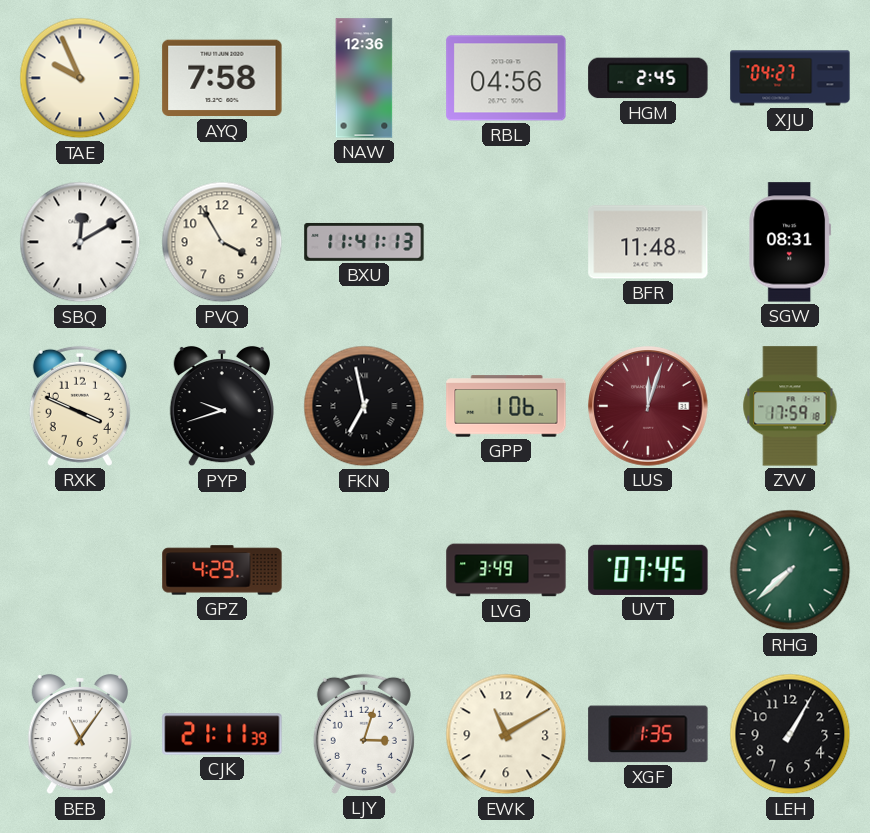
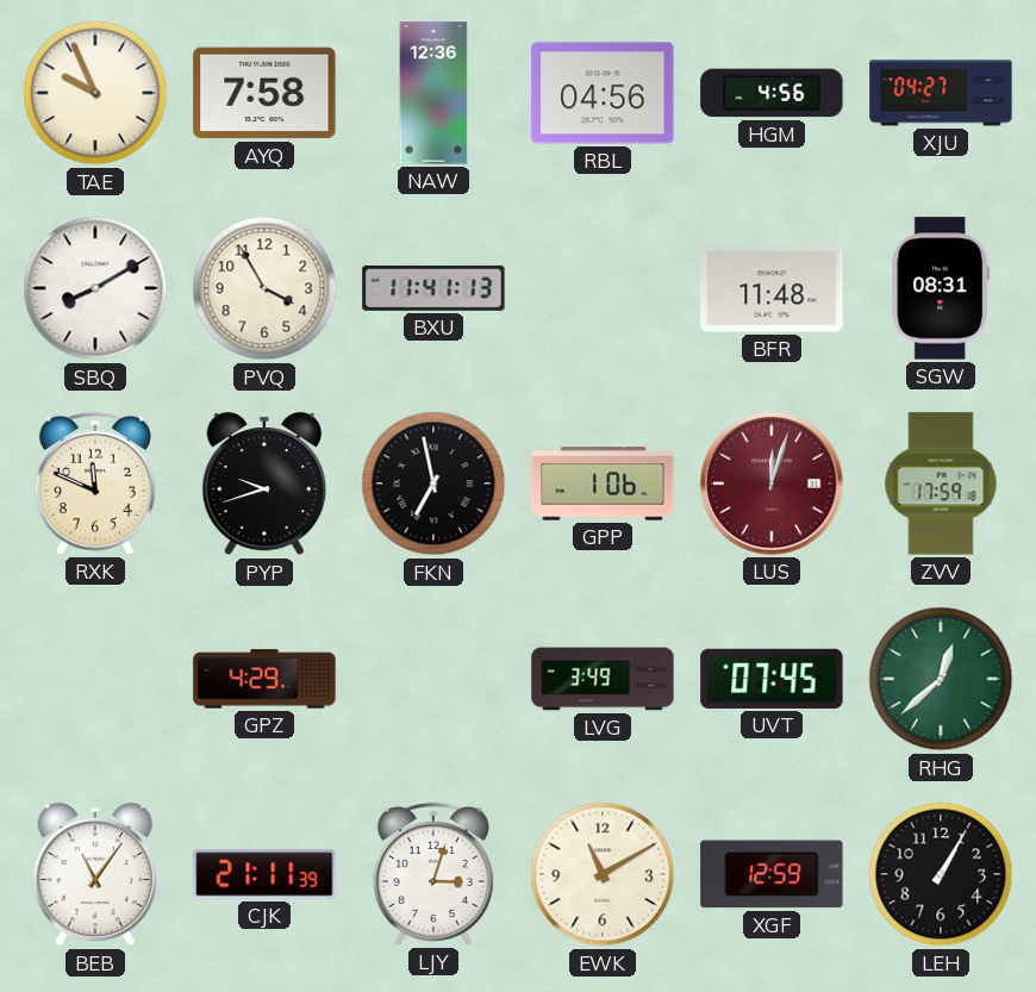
HGM: 2:45 -> 4:56 (772, 93)
SBQ: 12:10 -> 8:10 (95, 288)
RXK: 3:49 -> 11:49 (95, 483)
RHG: 7:38 -> 12:38 (941, 679)
XGF: 1:35 -> 12:59 (772, 874)
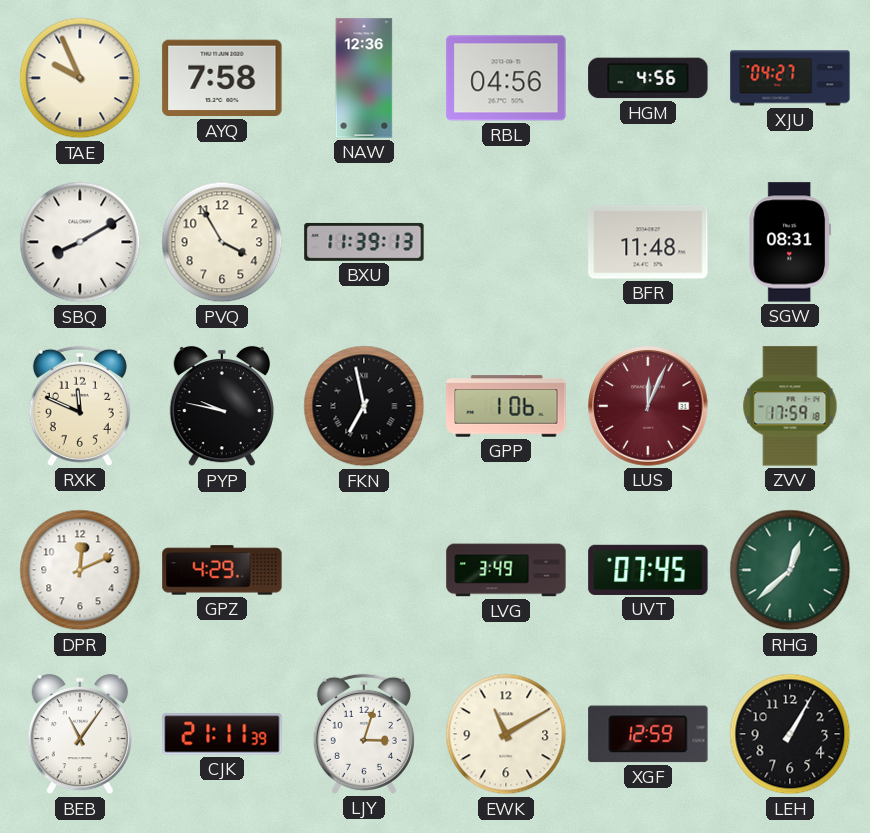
BXU: 11:41 -> 11:39 (364, 242)
PYP: 9:42 -> 9:47 (222, 406)
LUS: 12:03 -> 12:04 (648, 406)
DPR: none -> 12:11 (80, 570)
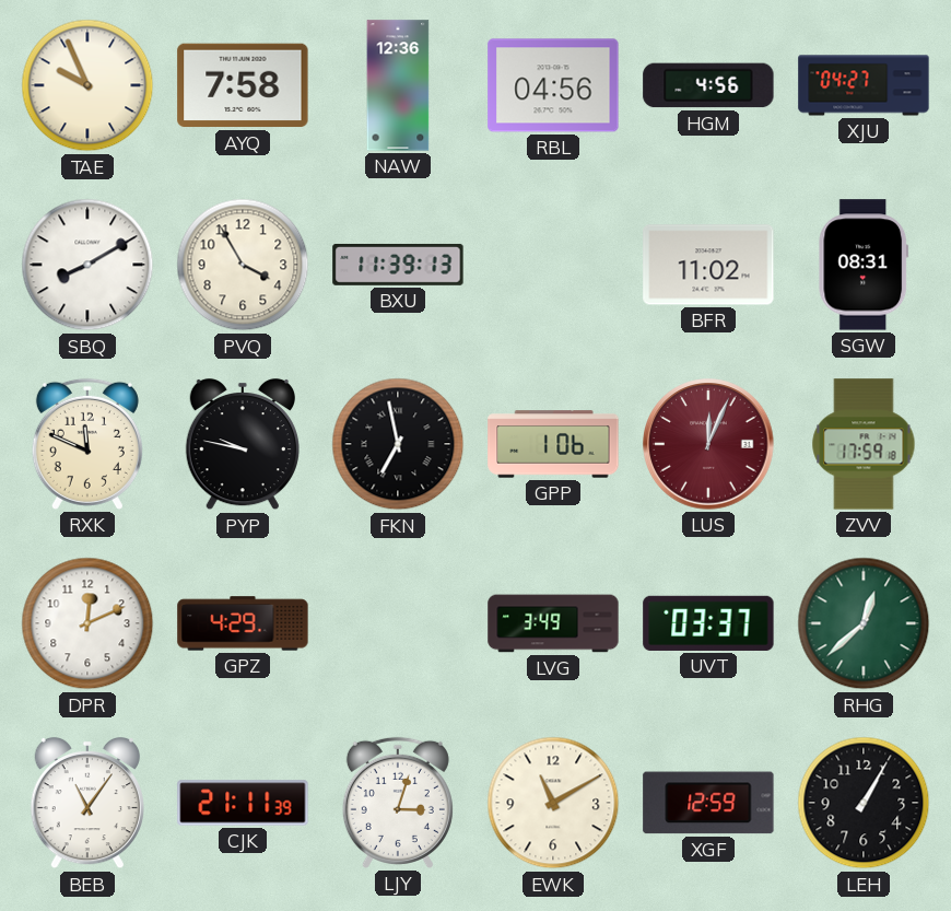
BFR: 11:48 -> 11:02 (708, 265)
UVT: 07:45 -> 03:37 (708, 623)
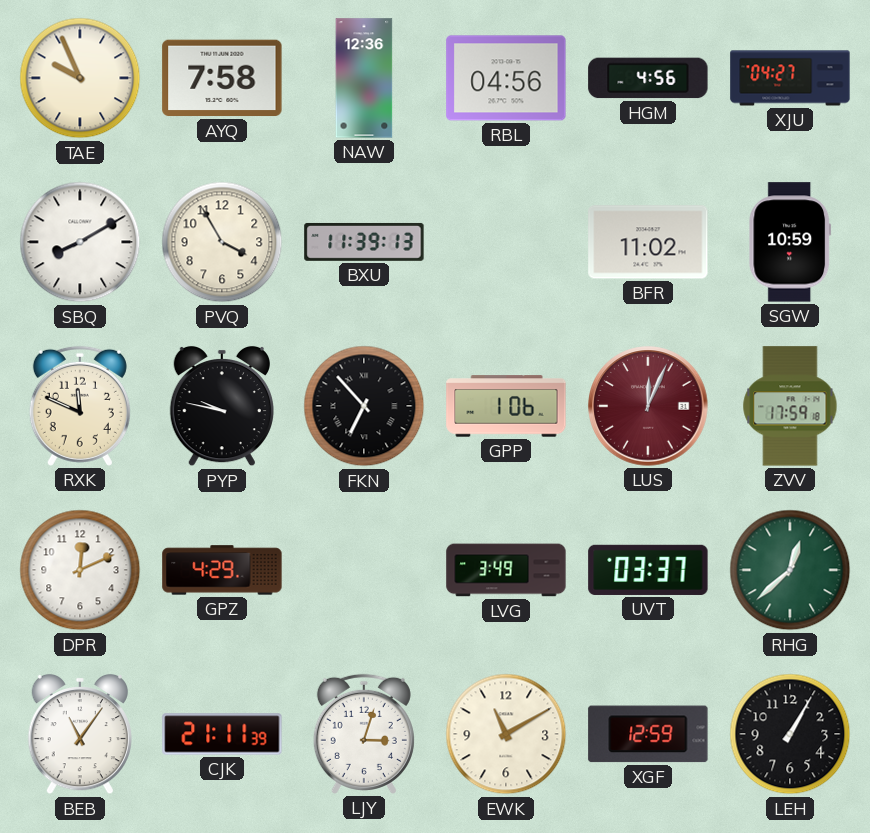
SGW: 08:31 -> 10:59 (790, 242)
FKN: 6:58 -> 6:53 (364, 406)
